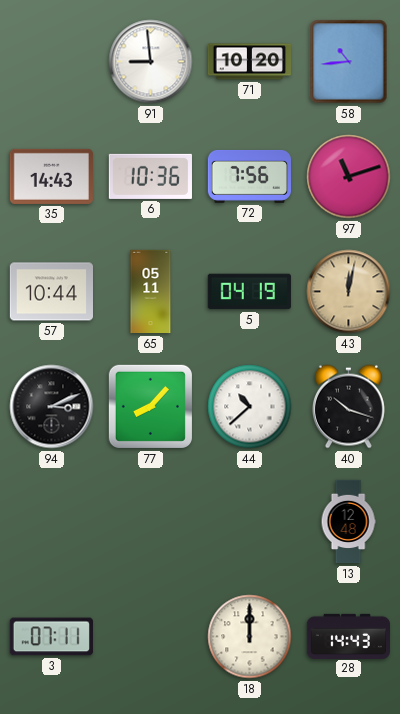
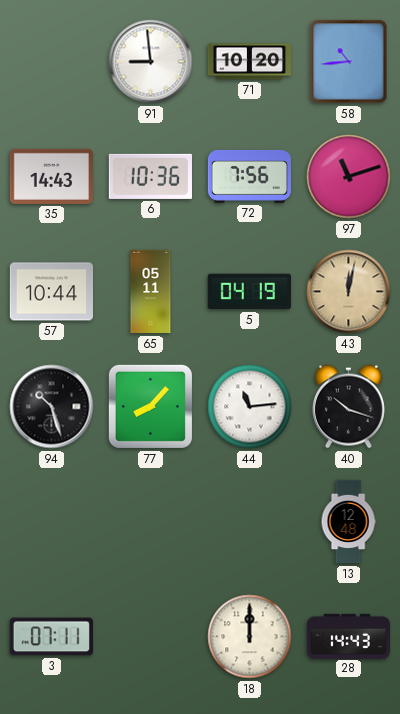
94: 3:11 -> 10:27 (52, 407)
44: 10:38 -> 11:14 (250, 407)
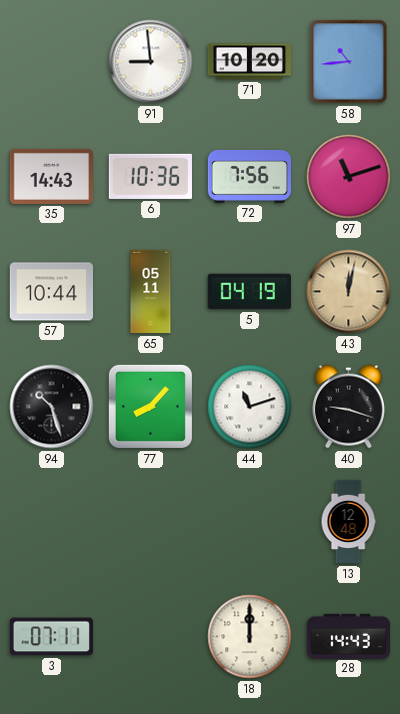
44: 11:14 -> 11:12 (250, 407)
40: 10:18 -> 9:18 (348, 407)
